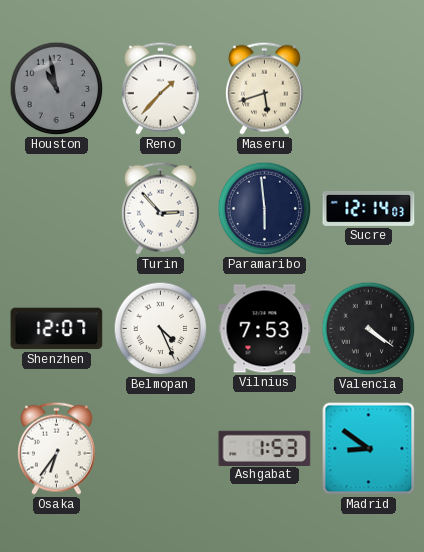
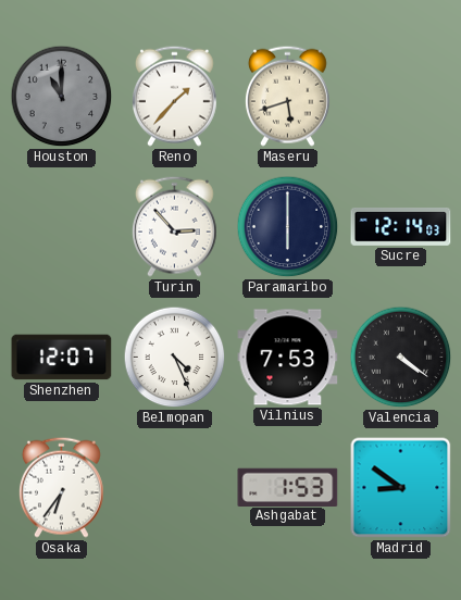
Houston: 10:58 -> 11:00 (62, 97)
Paramaribo: 5:59 -> 6:00 (288, 227)
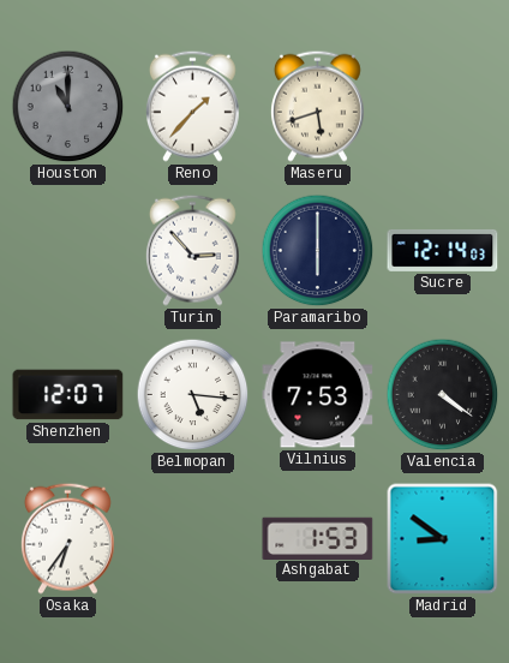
Belmopan: 4:26 -> 5:16 (193, 395)
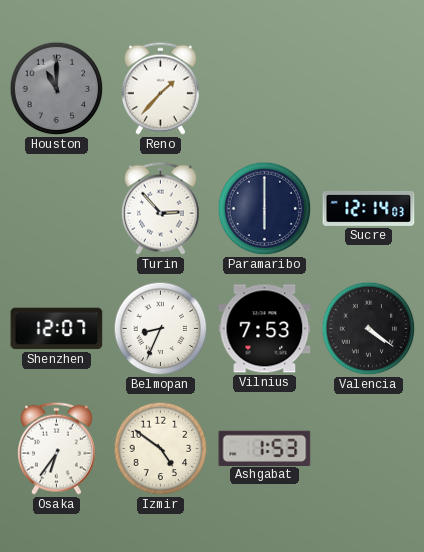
Maseru: 5:42 -> none (317, 106)
Belmopan: 5:16 -> 8:34 (161, 329)
Izmir: none -> 4:51 (161, 449)
Madrid: 8:51 -> none (443, 539)
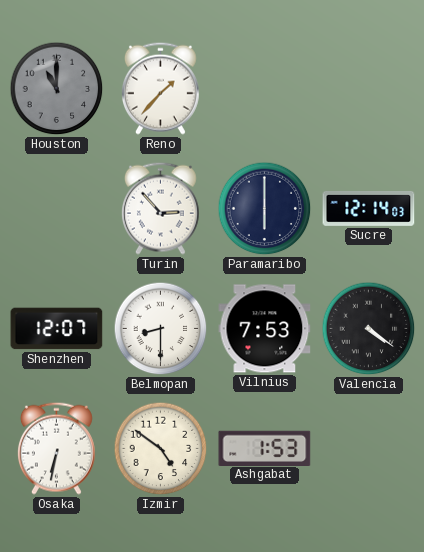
Belmopan: 8:34 -> 8:30 (161, 329)
Osaka: 6:36 -> 6:32 (56, 448)
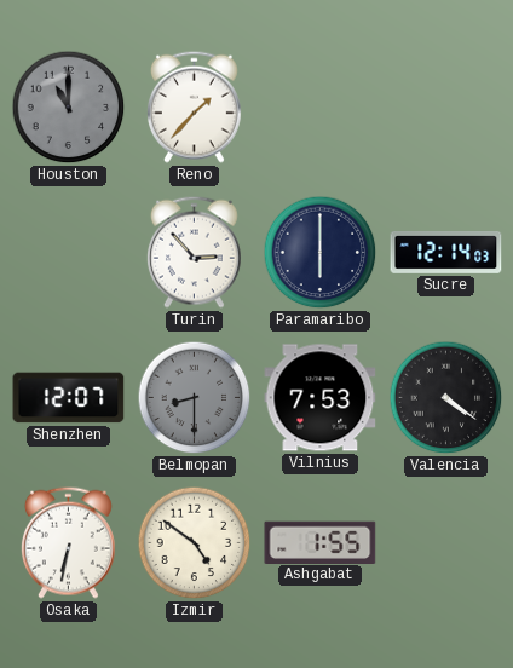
Belmopan dial: white -> grey (195, 398)
Ashgabat: 1:53 -> 1:55 (321, 542)
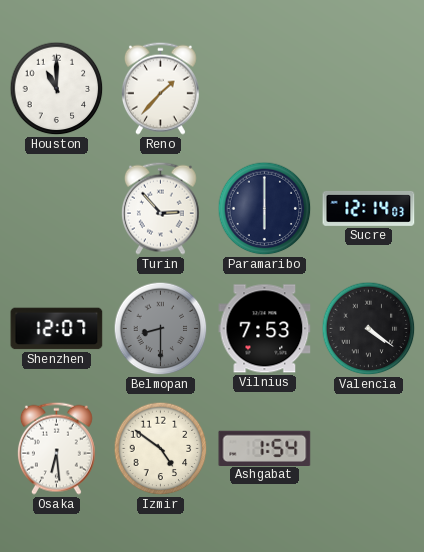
Houston dial: grey -> white (57, 89)
Osaka: 6:32 -> 6:29 (56, 448)
Ashgabat: 1:55 -> 1:54 (265, 448)
